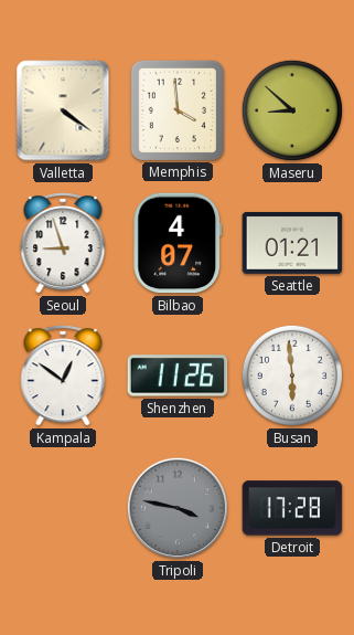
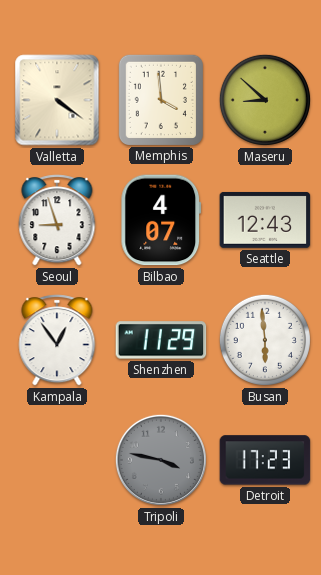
Seattle: 01:21 -> 12:43 (265, 220)
Kampala: 12:51 -> 12:54 (57, 340)
Shenzhen: 11:26 -> 11:29 (161, 340)
Detroit: 17:28 -> 17:23 (265, 460)
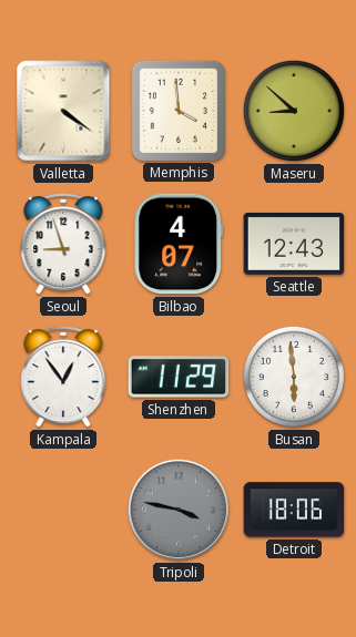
Detroit: 17:23 -> 18:06 (294, 510)
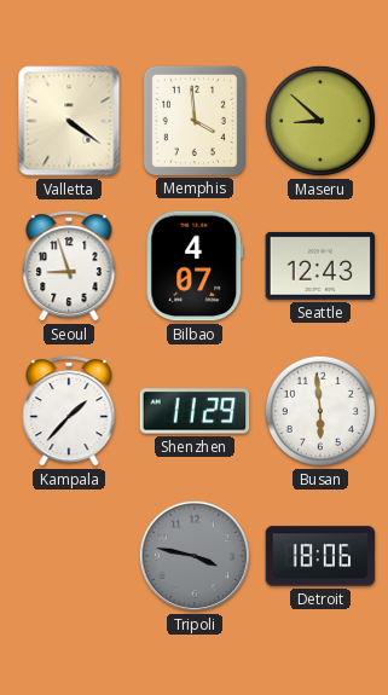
Kampala: 12:54 -> 1:37 (69, 411)
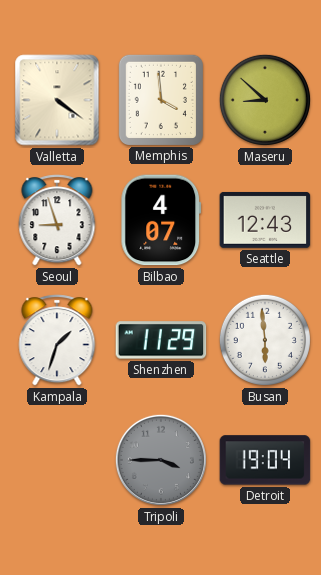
Kampala: 1:37 -> 1:33 (57, 340)
Tripoli: 3:47 -> 3:45 (161, 460)
Detroit: 18:06 -> 19:04 (265, 460)
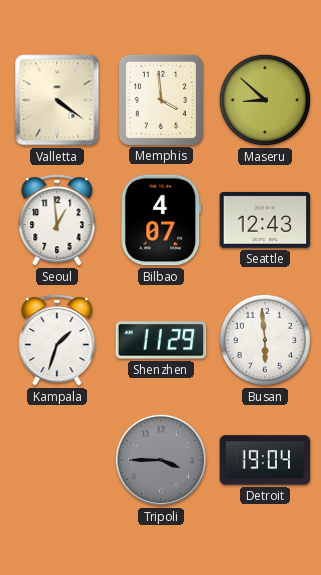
Seoul: 8:57 -> 12:59 (57, 220)
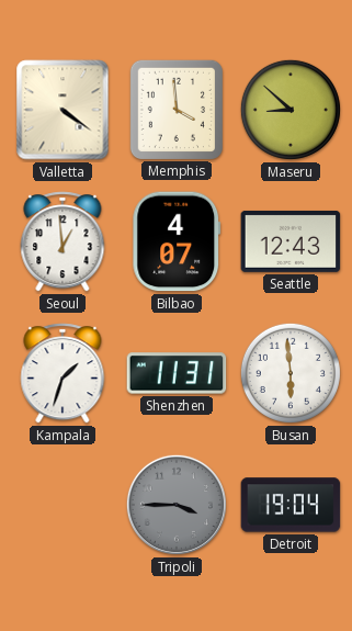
Shenzhen: 11:29 -> 11:31 (177, 373)
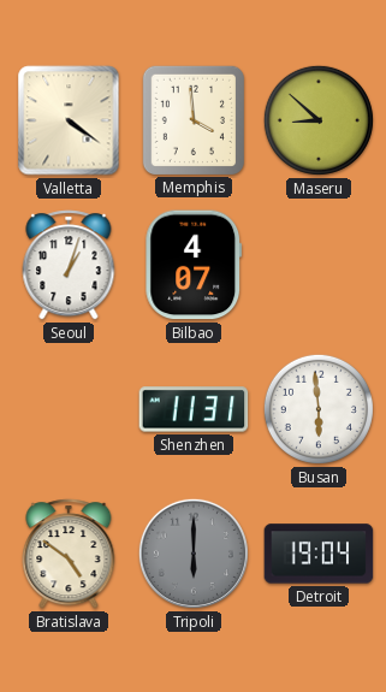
Seoul: 12:59 -> 1:03 (69, 265)
Seattle: 12:43 -> none (291, 241)
Kampala: 1:33 -> none (63, 373)
Bratislava: none -> 4:51 (69, 554)
Tripoli: 3:45 -> 6:00 (194, 554)
